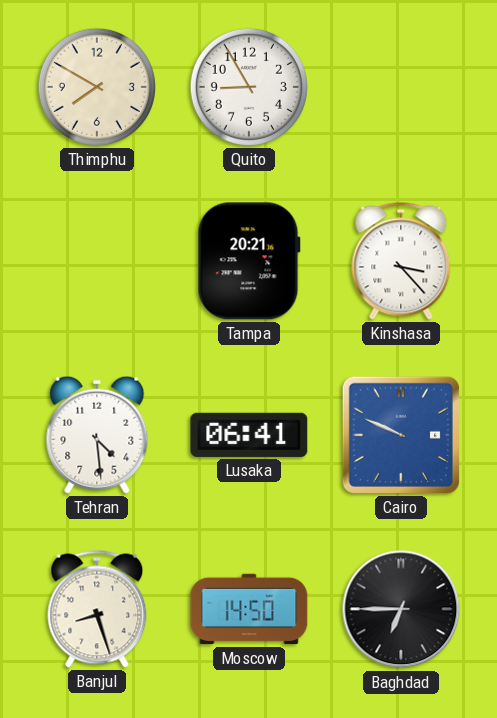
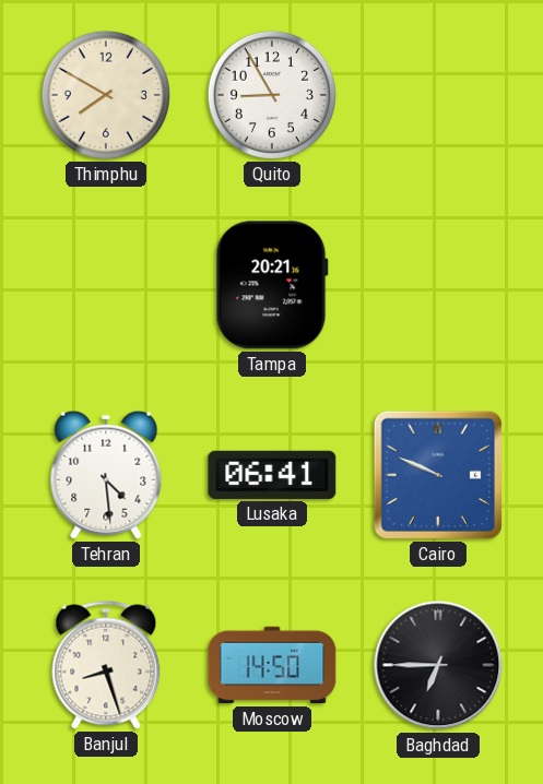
Kinshasa: 3:23 -> none (401, 261)
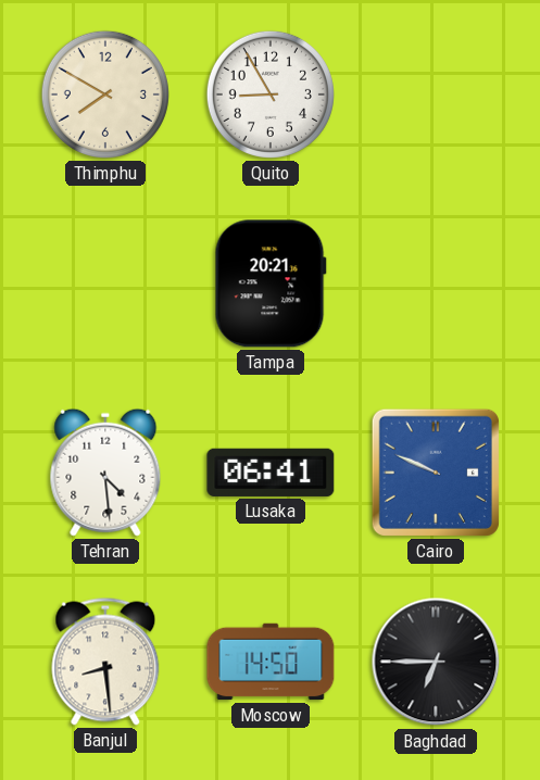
Banjul: 8:27 -> 8:29 (105, 662)
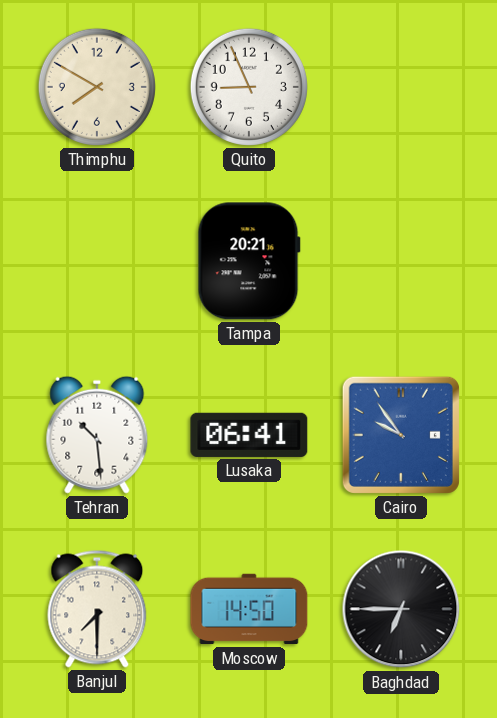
Quito: 8:55 -> 8:56 (249, 87)
Tehran: 4:29 -> 10:29 (97, 435)
Cairo: 9:49 -> 9:54 (401, 435)
Banjul: 8:29 -> 7:30 (97, 609)
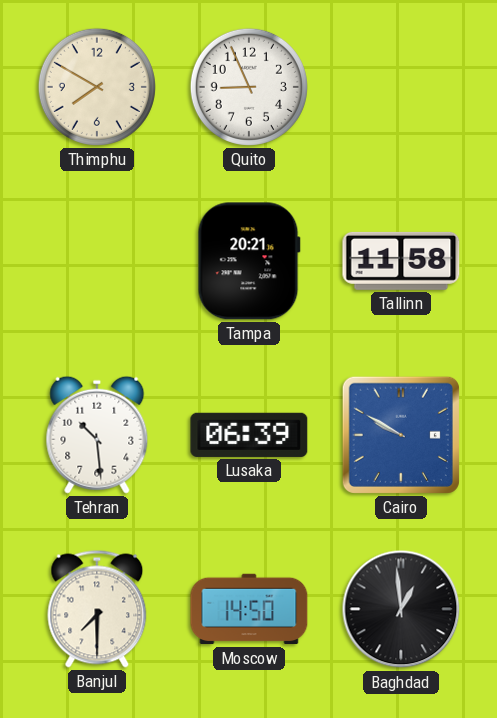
Tallinn: none -> 11:58 (401, 261)
Lusaka: 06:41 -> 06:39 (249, 435)
Cairo: 9:54 -> 9:50 (401, 435)
Baghdad: 6:45 -> 12:59 (401, 609)
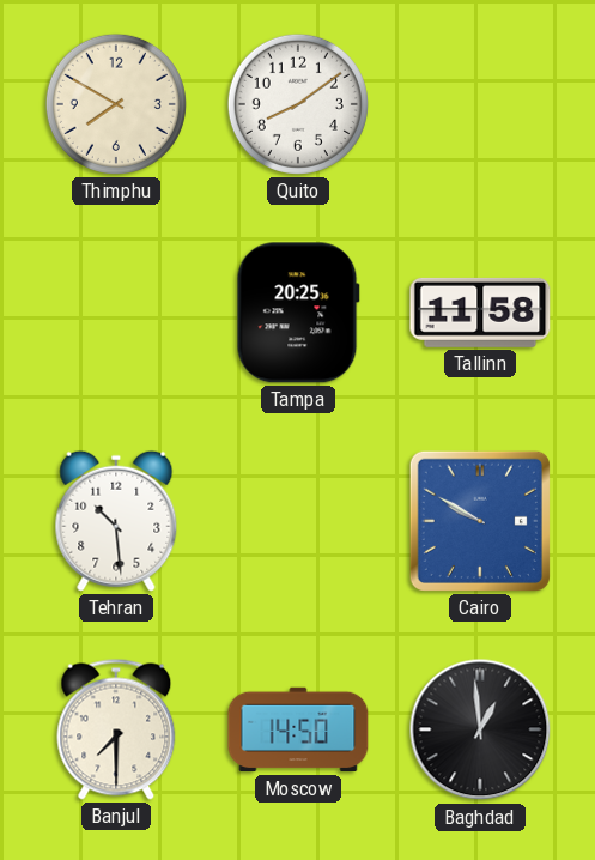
Quito: 8:56 -> 8:09 (298, 104)
Tampa: 20:21 -> 20:25 (298, 313)
Lusaka: 06:39 -> none (249, 435)
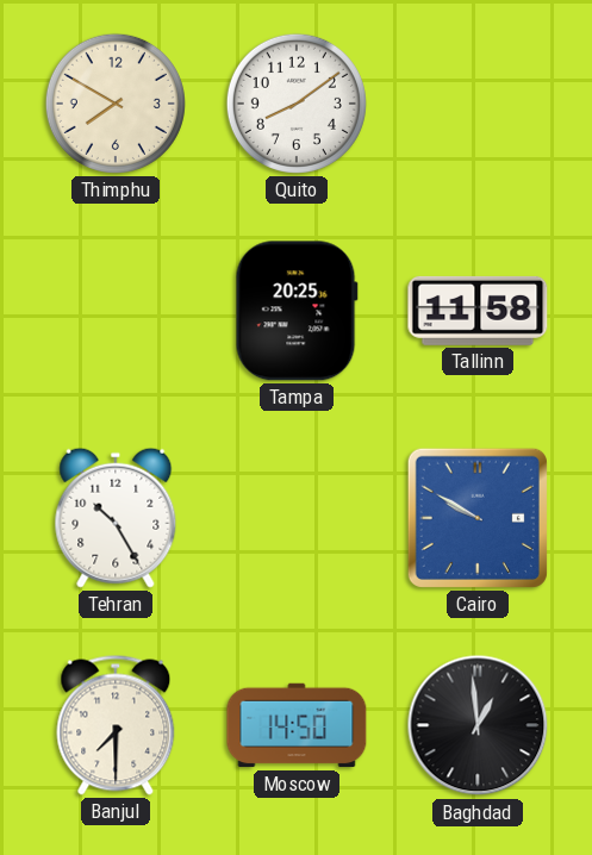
Tehran: 10:29 -> 10:25 (116, 518)
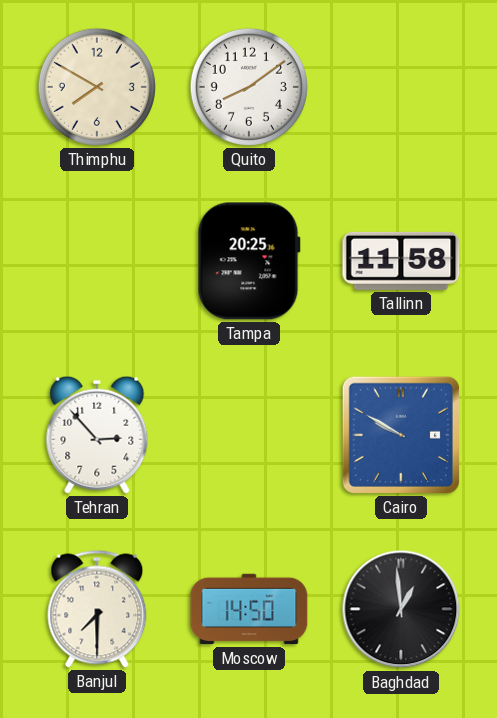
Tehran: 10:25 -> 2:53 (97, 435)
